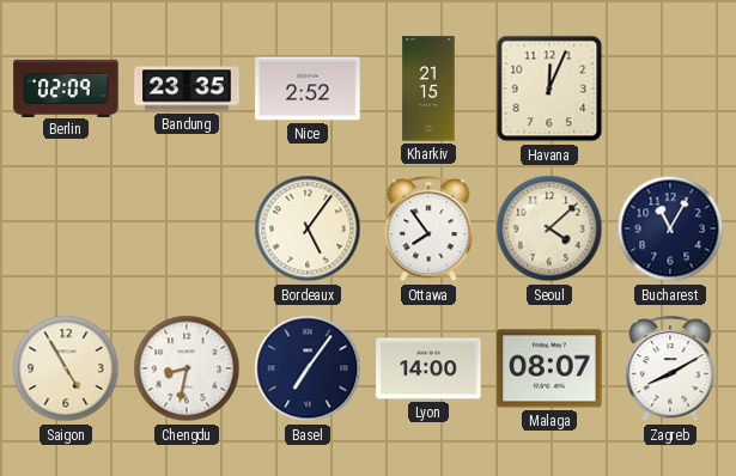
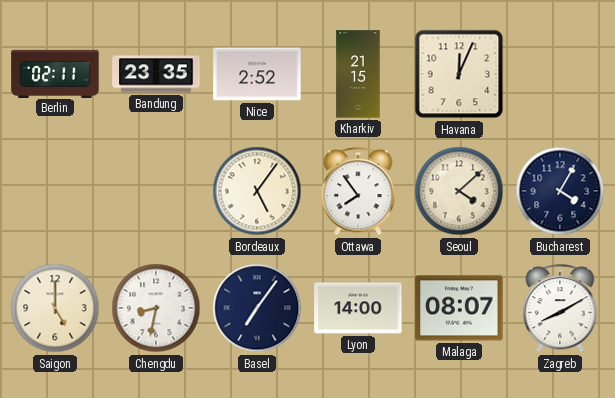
Berlin: 02:09 -> 02:11 (55, 73)
Bucharest: 11:05 -> 4:05 (560, 191)
Saigon: 4:55 -> 5:00 (55, 308)
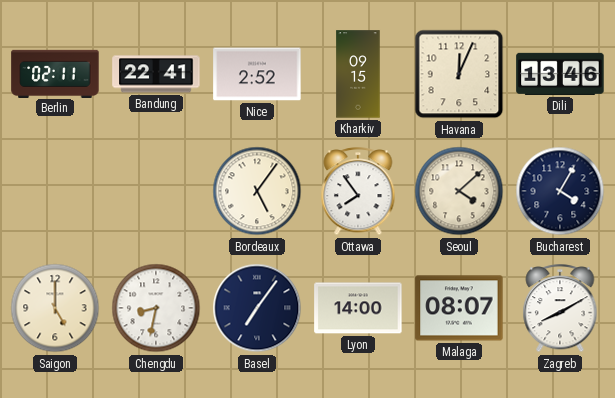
Bandung: 23:35 -> 22:41 (156, 74)
Kharkiv: 21:15 -> 09:15 (358, 74)
Dili: none -> 13:46 (560, 74)
